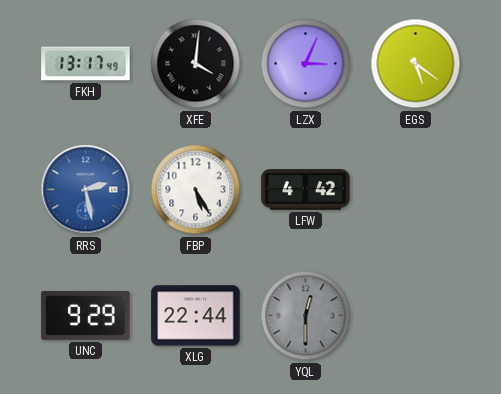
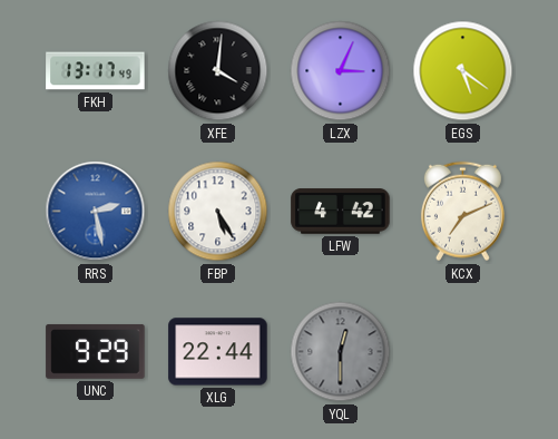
KCX: none -> 7:11 (462, 212)
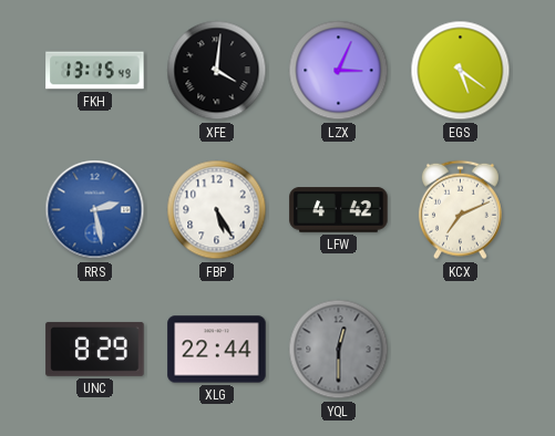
FKH: 13:17 -> 13:15 (95, 71)
UNC: 9:29 -> 8:29 (95, 349)
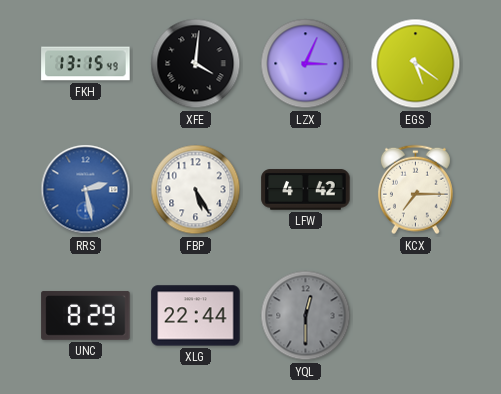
KCX: 7:11 -> 7:15 (415, 190)
